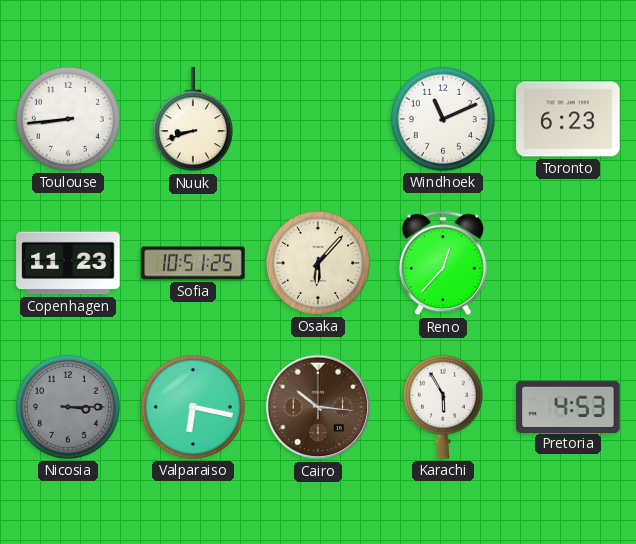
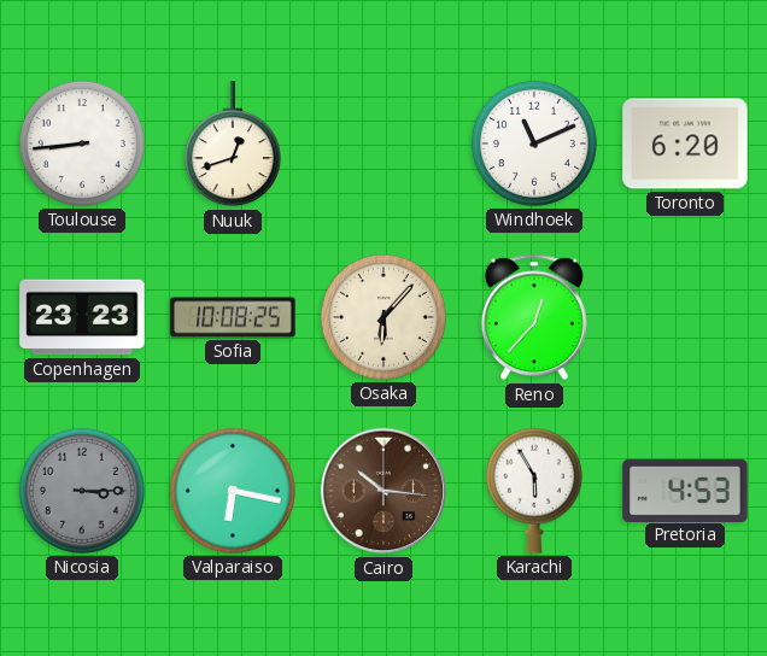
Nuuk: 8:42 -> 12:42 (233, 145)
Toronto: 6:23 -> 6:20 (685, 143)
Copenhagen: 11:23 -> 23:23 (82, 317)
Sofia: 10:51 -> 10:08 (233, 317)
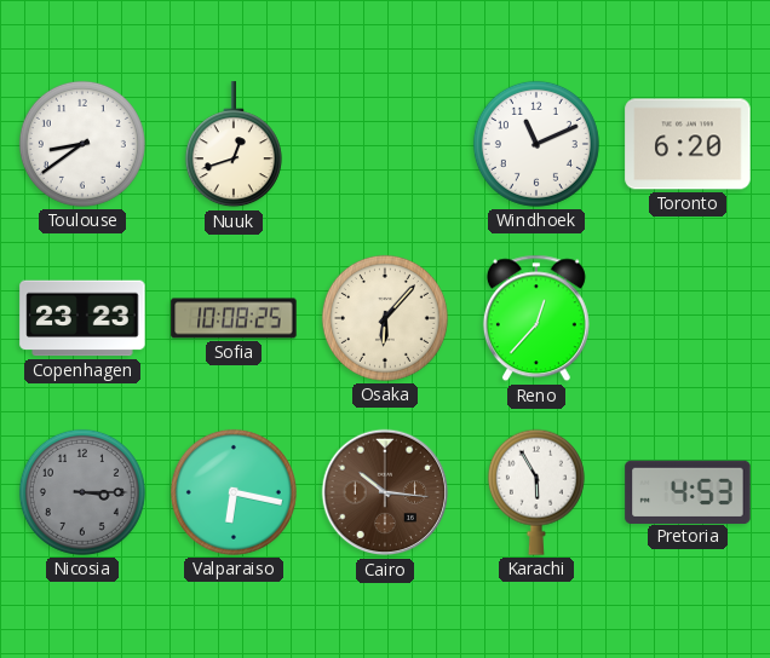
Toulouse: 8:44 -> 8:39 (82, 144)
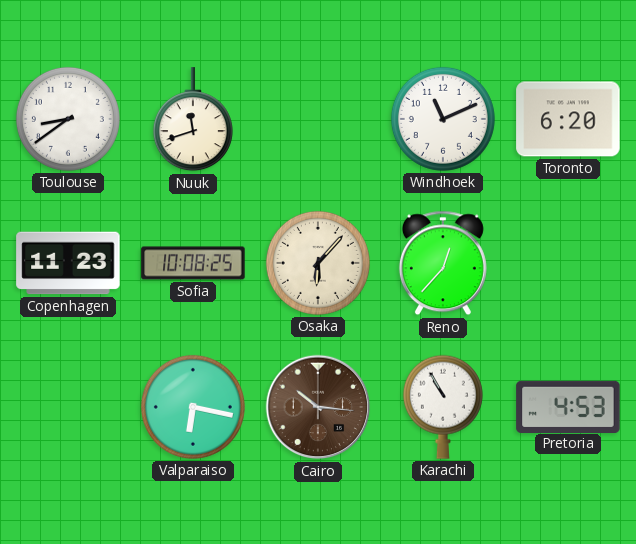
Nuuk: 12:42 -> 11:42 (193, 120)
Copenhagen: 23:23 -> 11:23 (68, 263)
Nicosia: 3:15 -> none (82, 492)
Karachi: 5:55 -> 10:55 (443, 407)
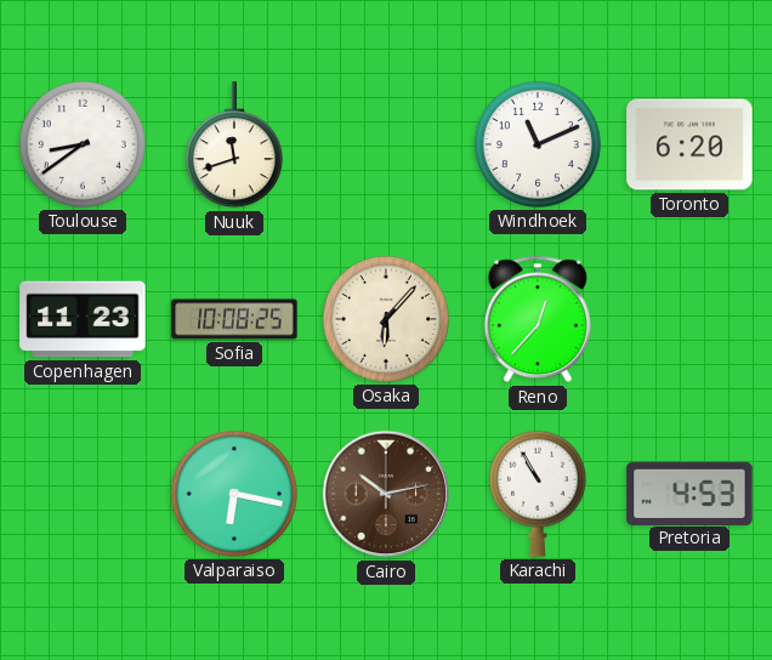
Cairo: 10:16 -> 10:13 (386, 494)
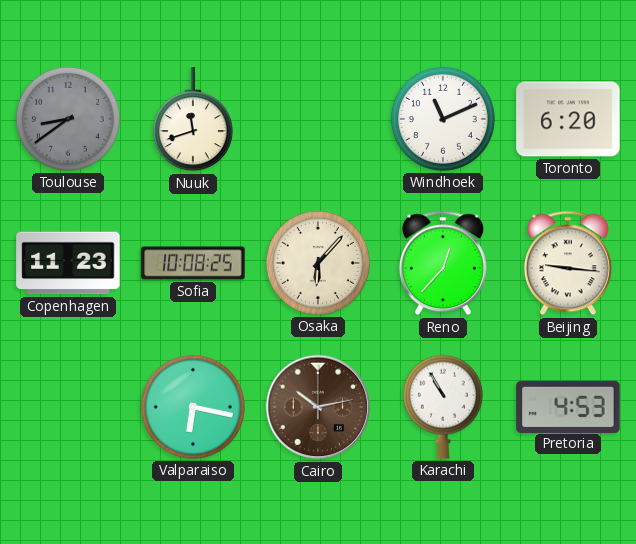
Toulouse dial: white -> grey (68, 119)
Beijing: none -> 9:16 (568, 263)
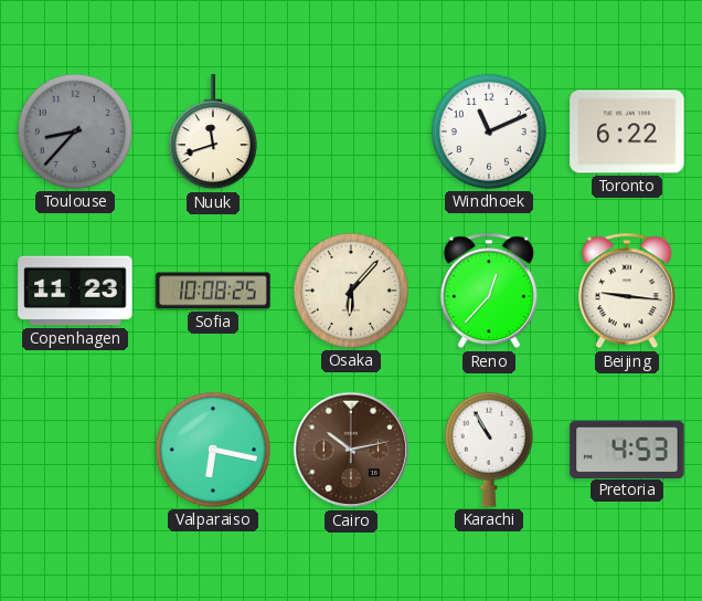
Toulouse: 8:39 -> 8:37 (75, 131)
Toronto: 6:20 -> 6:22 (627, 131)
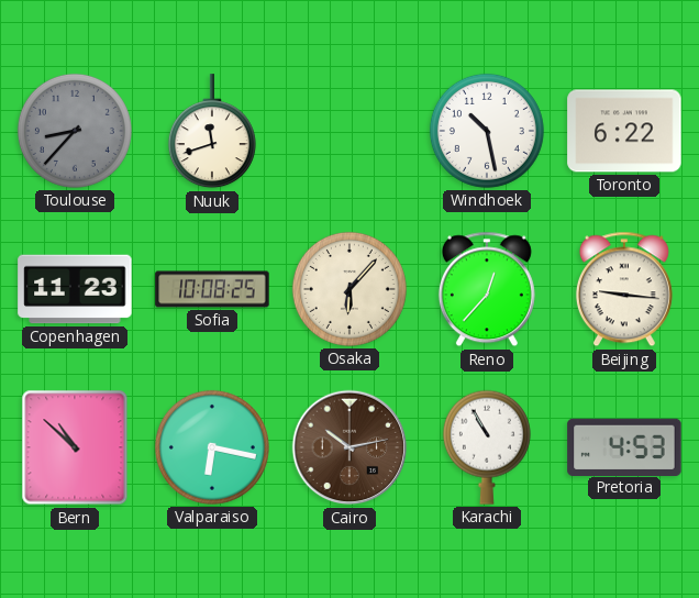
Windhoek: 11:11 -> 10:28 (487, 131)
Bern: none -> 10:52 (75, 447)
